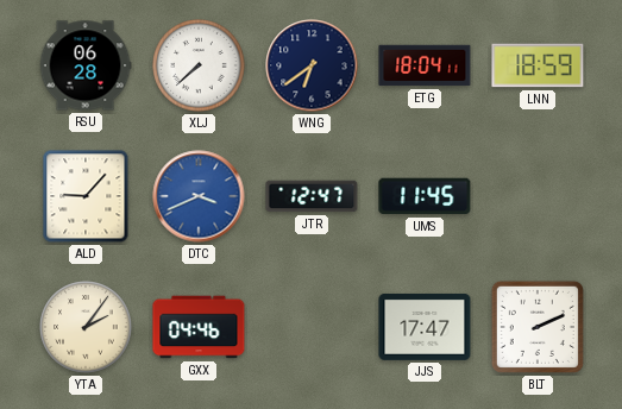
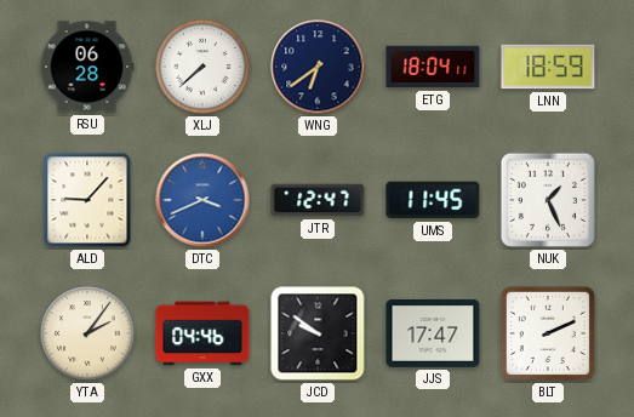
NUK: none -> 1:26 (548, 200)
JCD: none -> 9:51 (318, 333)
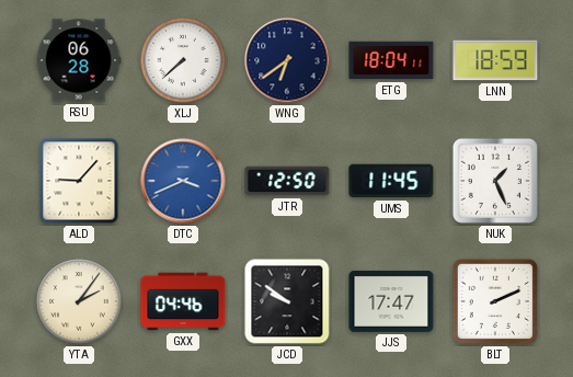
JTR: 12:47 -> 12:50 (287, 181)
